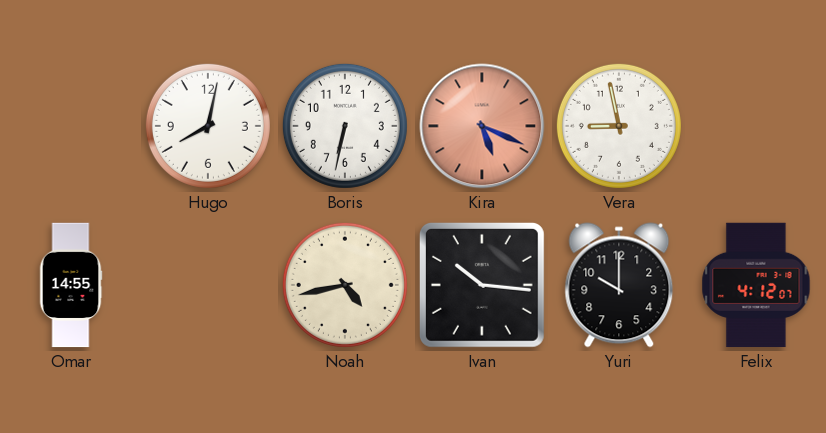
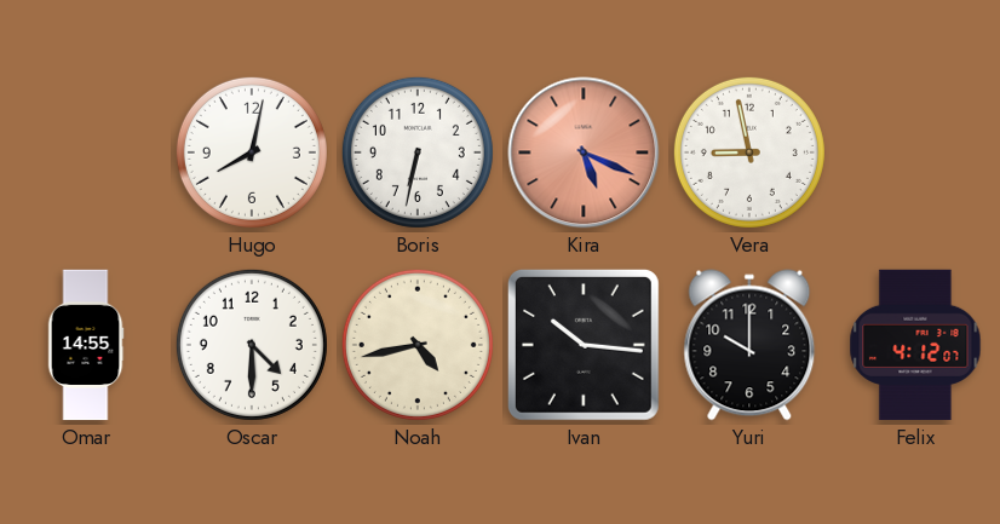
Oscar: none -> 4:30 (252, 345)
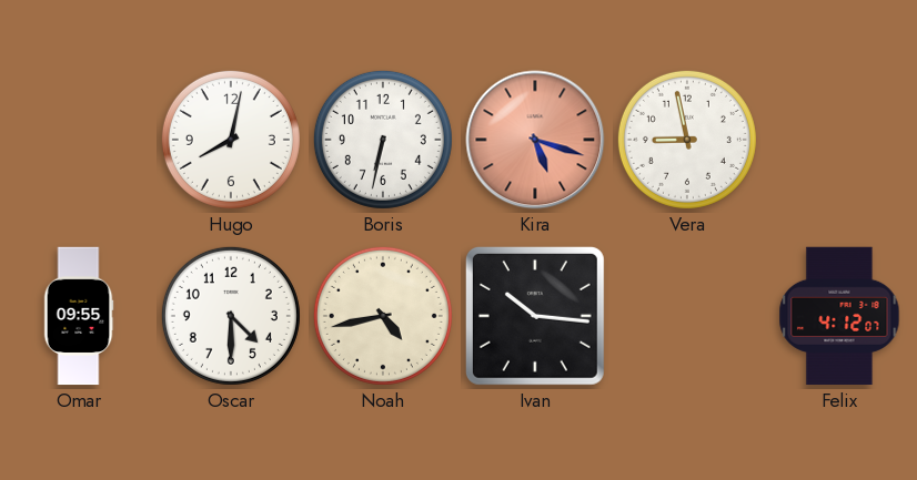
Kira: 5:19 -> 5:18 (535, 140)
Omar: 14:55 -> 09:55 (79, 316)
Yuri: 10:00 -> none (749, 345)
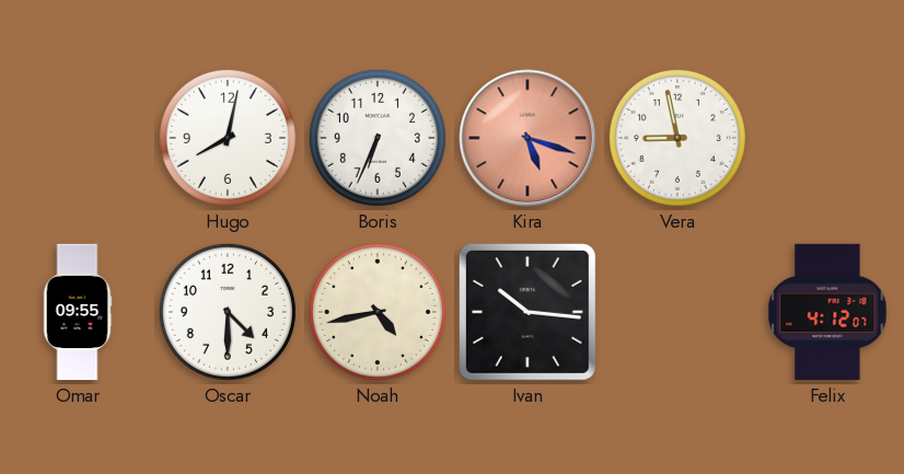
Boris: 6:32 -> 6:34 (378, 138)
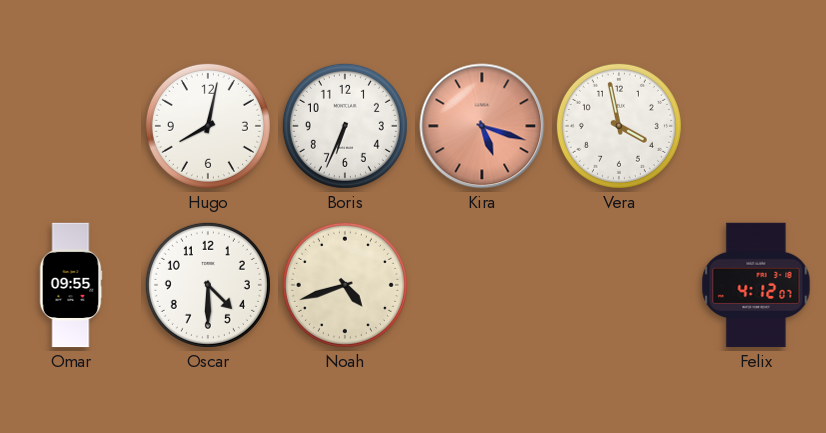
Vera: 8:58 -> 3:58 (619, 126)
Noah: 4:43 -> 4:42 (345, 285)
Ivan: 10:16 -> none (528, 312)
